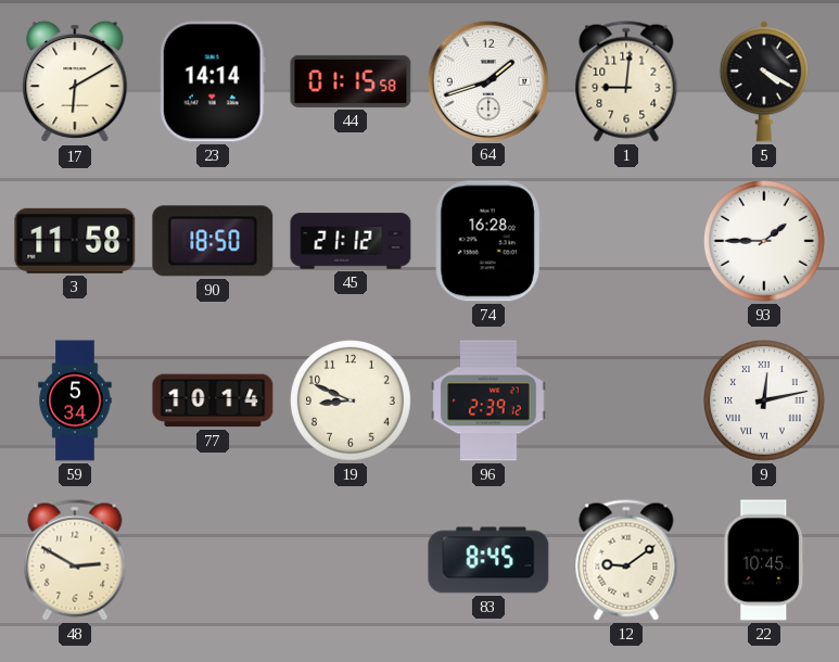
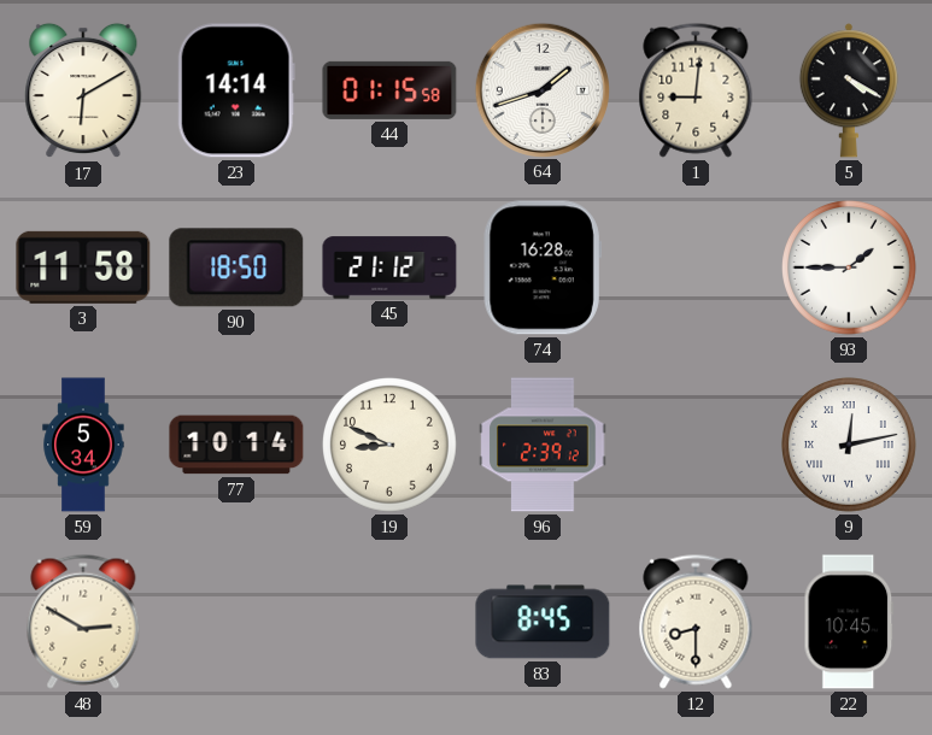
12: 9:09 -> 8:30 (696, 622)
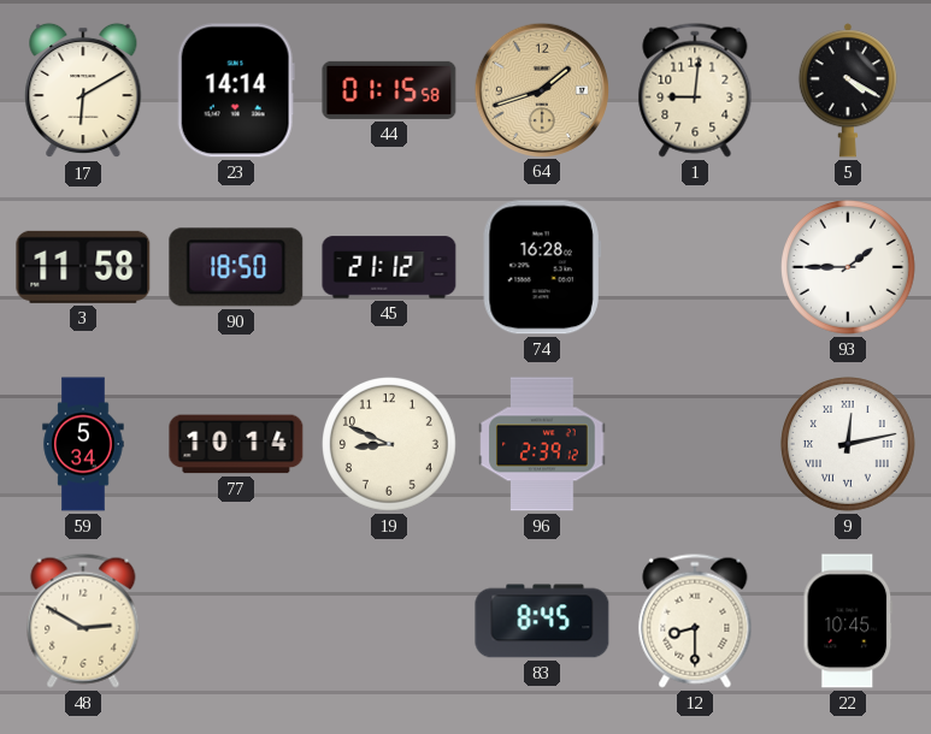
64 dial: white -> champagne (541, 89)
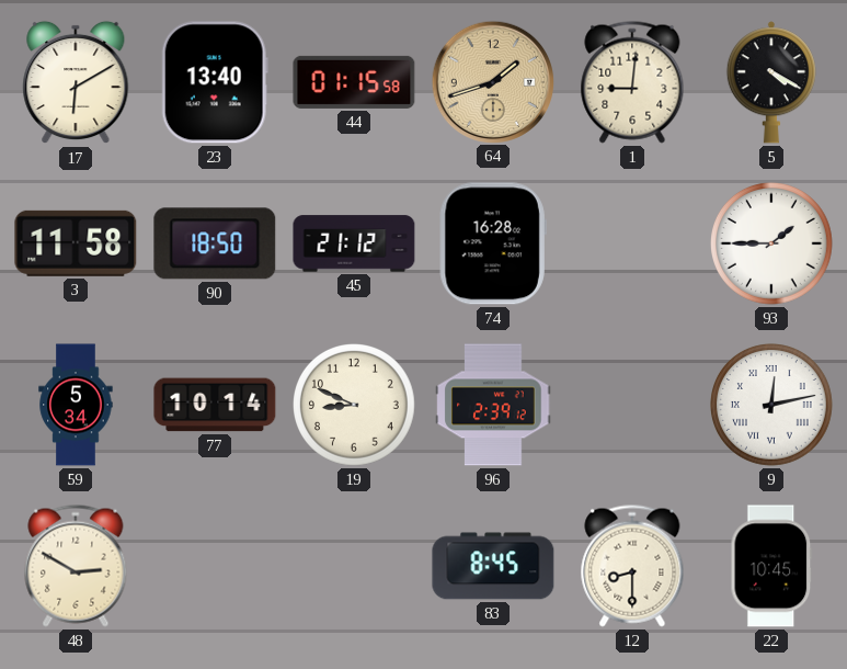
23: 14:14 -> 13:40 (215, 82)
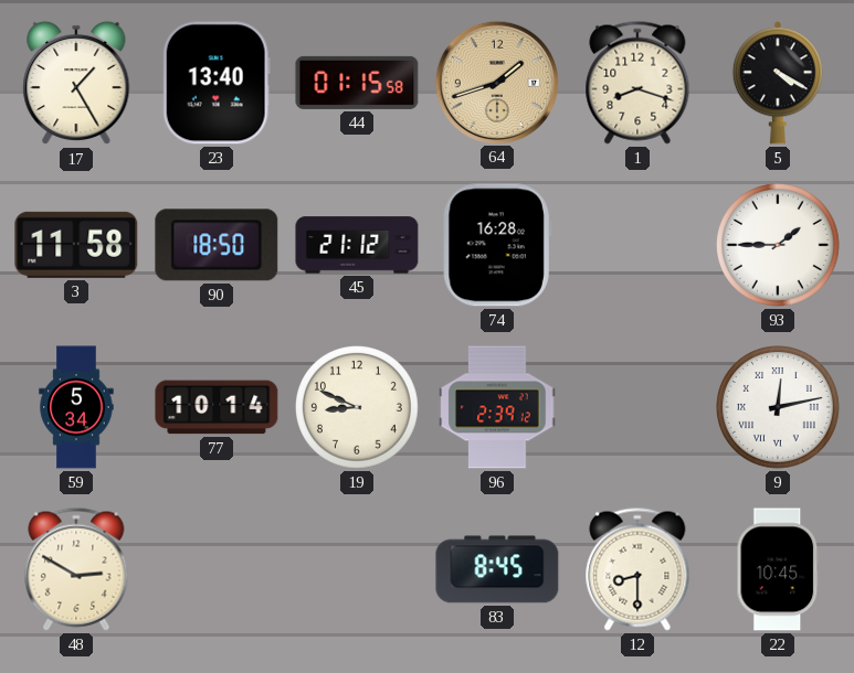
17: 6:10 -> 1:25 (76, 83)
1: 9:01 -> 8:18 (637, 83)
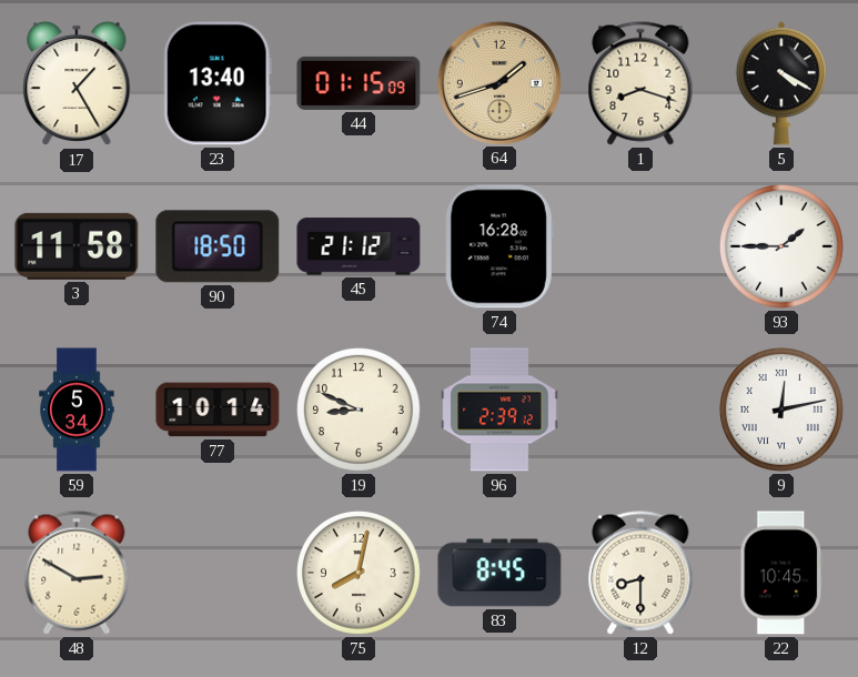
44: 01:15:58 -> 01:15:09 (359, 83)
75: none -> 8:02 (360, 574)
